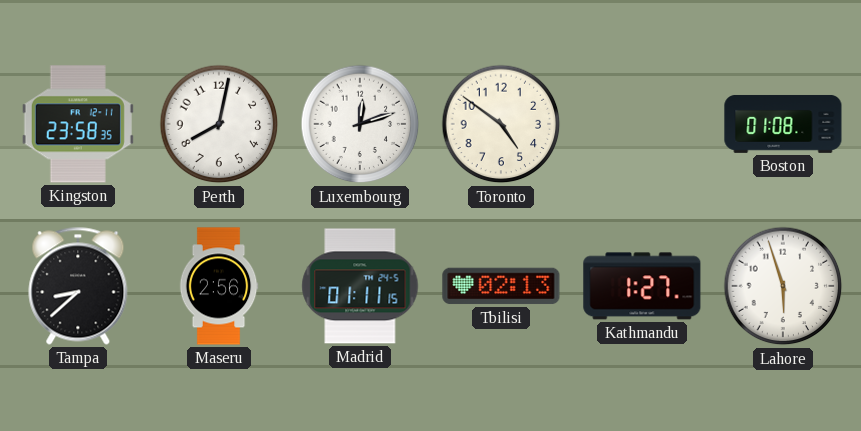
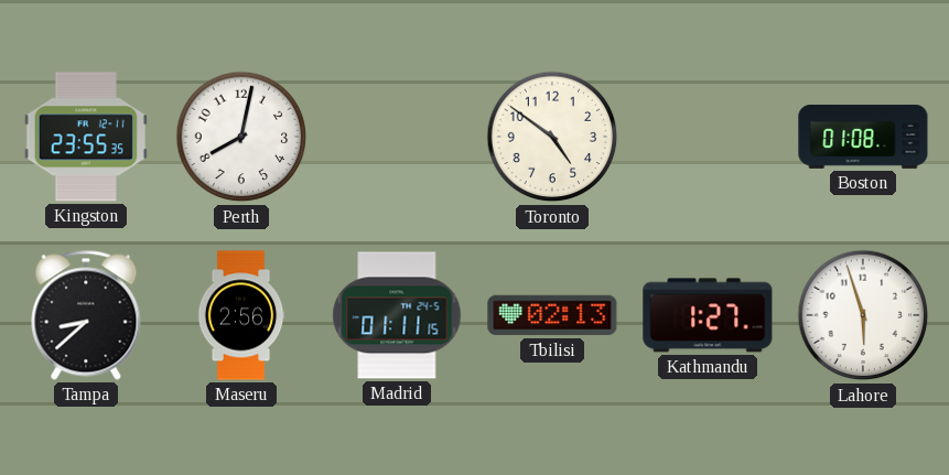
Kingston: 23:58 -> 23:55 (86, 137)
Luxembourg: 12:12 -> none (360, 124)
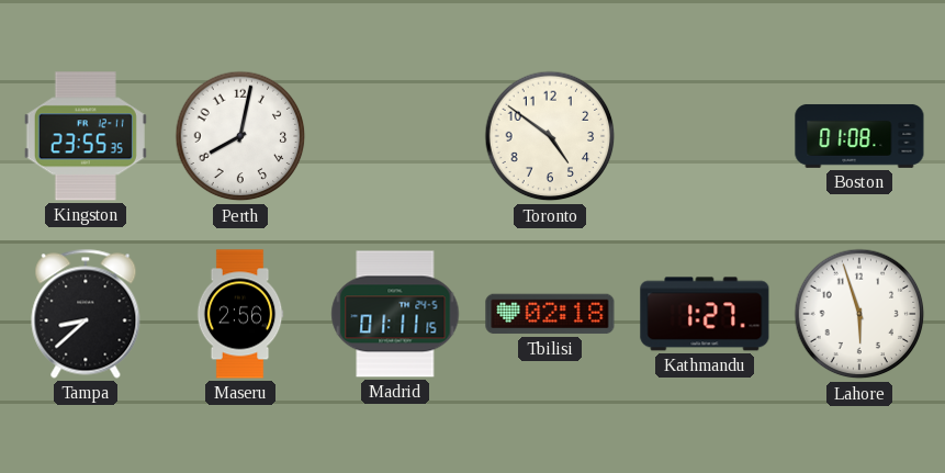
Tbilisi: 02:13 -> 02:18 (550, 314)
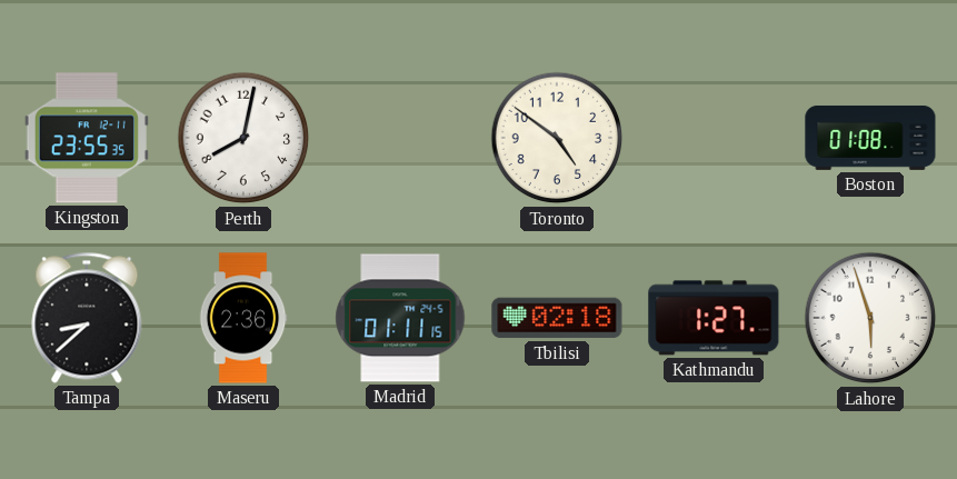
Maseru: 2:56 -> 2:36 (243, 318)
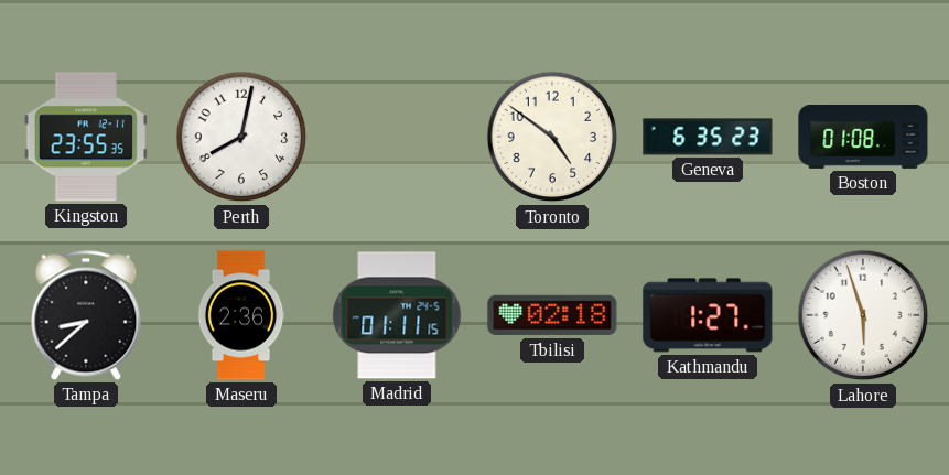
Geneva: none -> 6:35 (708, 137)
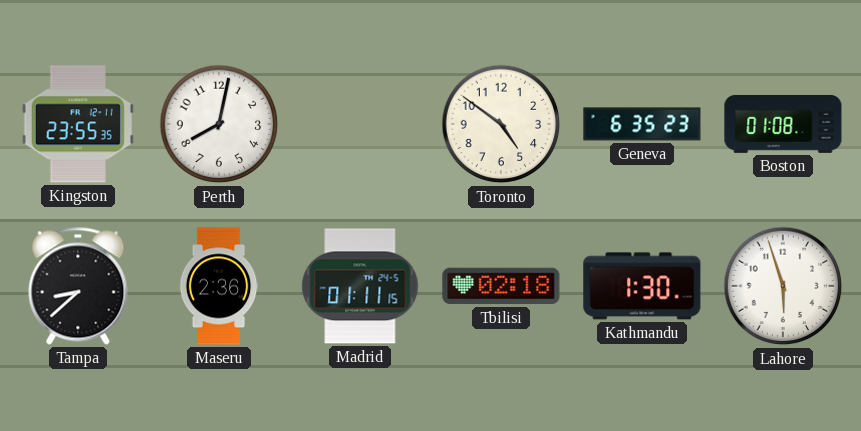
Kathmandu: 1:27 -> 1:30 (642, 286)
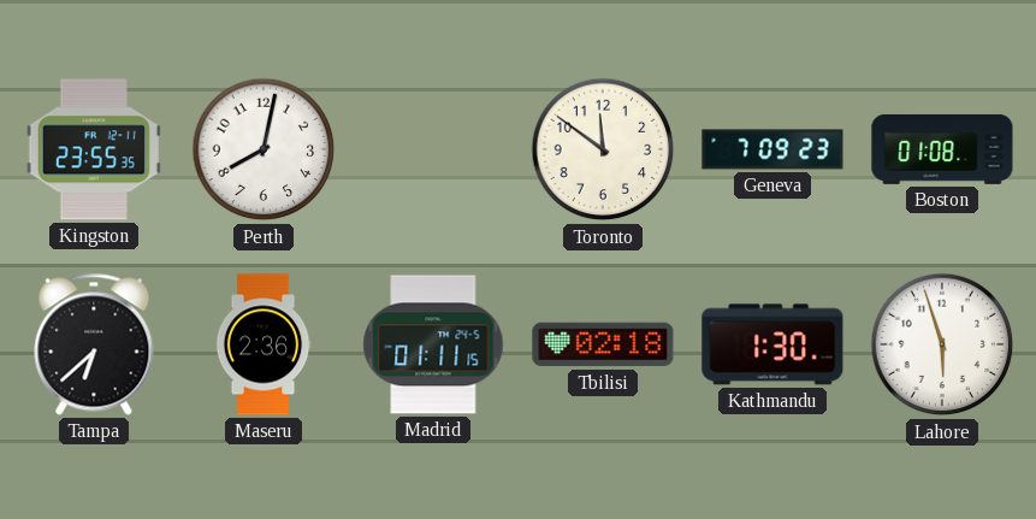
Toronto: 4:51 -> 11:51 (603, 149)
Geneva: 6:35 -> 7:09 (772, 149)
Tampa: 8:38 -> 6:38 (94, 344)
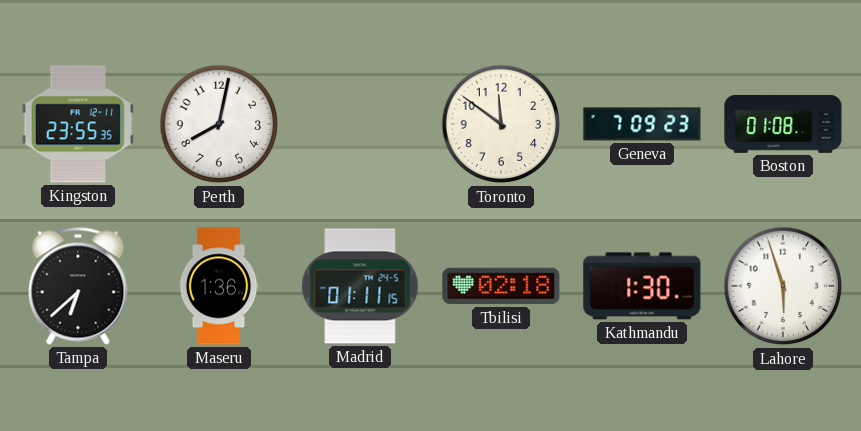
Maseru: 2:36 -> 1:36 (219, 286)
